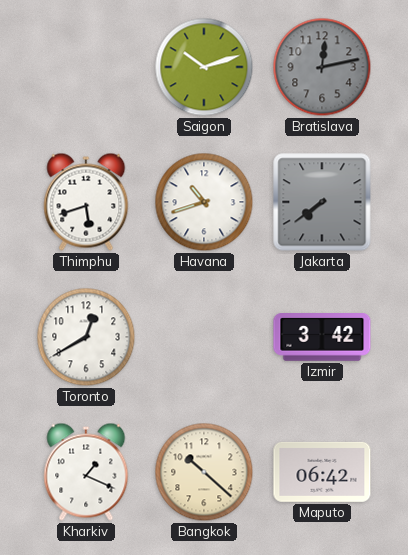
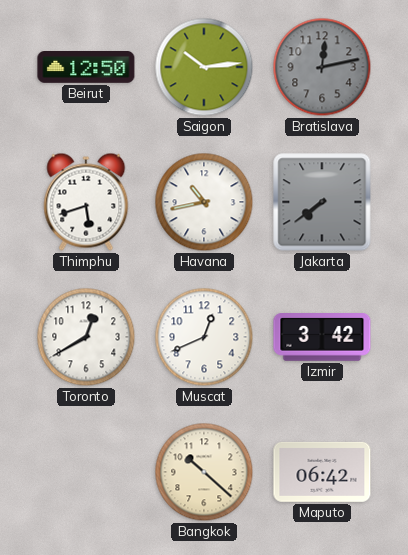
Beirut: none -> 12:50 (86, 68)
Saigon: 10:12 -> 10:14 (204, 67)
Havana: 10:42 -> 10:43 (204, 202)
Muscat: none -> 12:41 (204, 337)
Kharkiv: 1:19 -> none (86, 472)
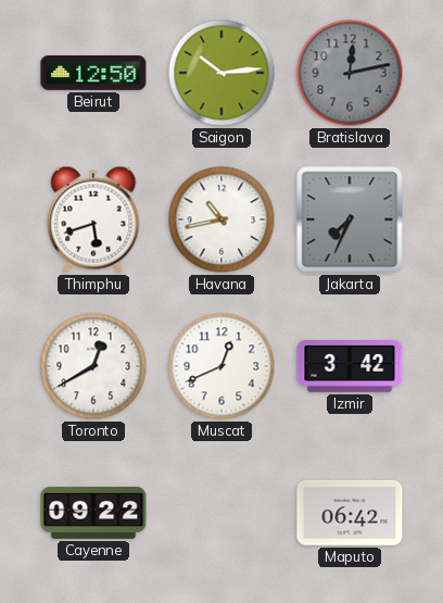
Jakarta: 7:39 -> 7:34 (350, 219)
Cayenne: none -> 09:22 (93, 513)
Bangkok: 10:22 -> none (204, 472)
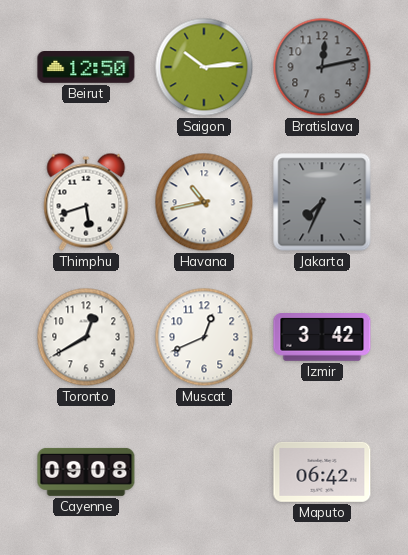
Cayenne: 09:22 -> 09:08 (86, 472)
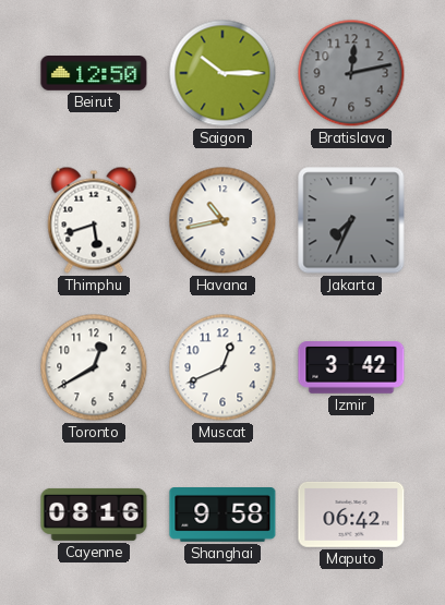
Saigon: 10:14 -> 10:15 (222, 73)
Cayenne: 09:08 -> 08:16 (94, 515)
Shanghai: none -> 9:58 (222, 516)
